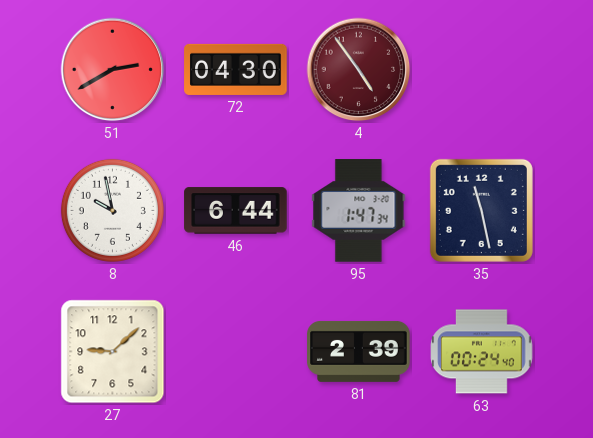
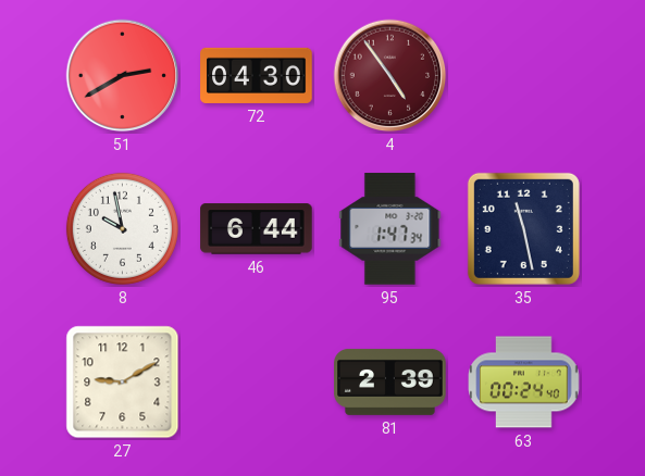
27: 9:08 -> 9:10 (123, 383)
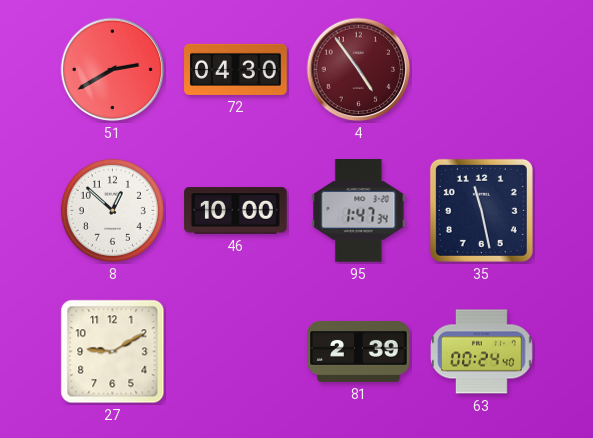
8: 9:58 -> 12:52 (112, 210)
46: 6:44 -> 10:00 (236, 211)
